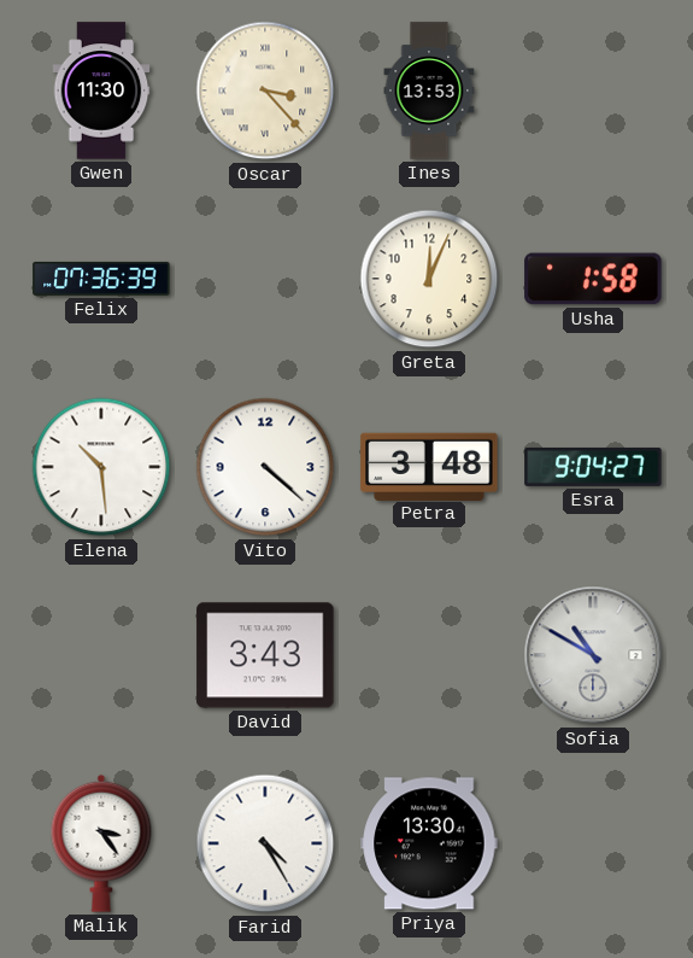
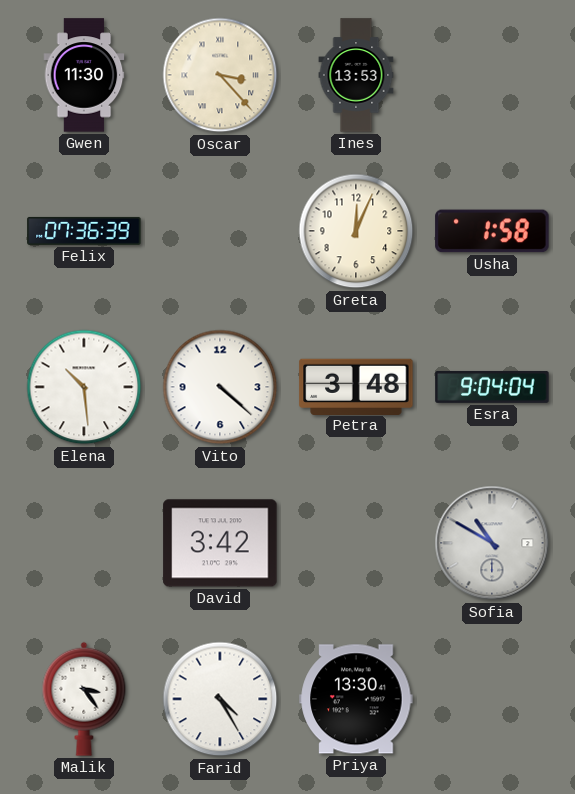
Esra: 9:04:27 -> 9:04:04 (492, 387)
David: 3:43 -> 3:42 (220, 543)
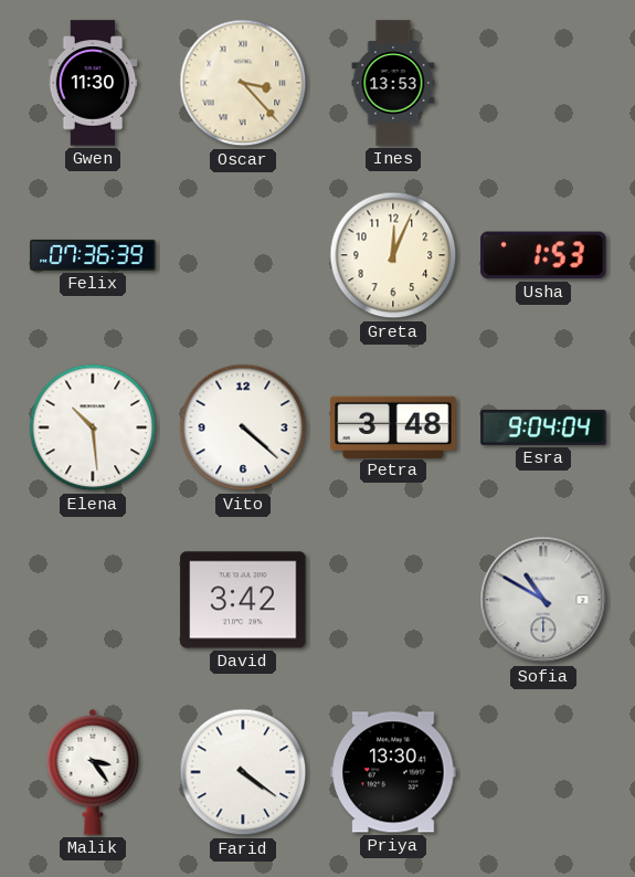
Usha: 1:58 -> 1:53 (543, 255)
Farid: 4:25 -> 4:21 (243, 772)
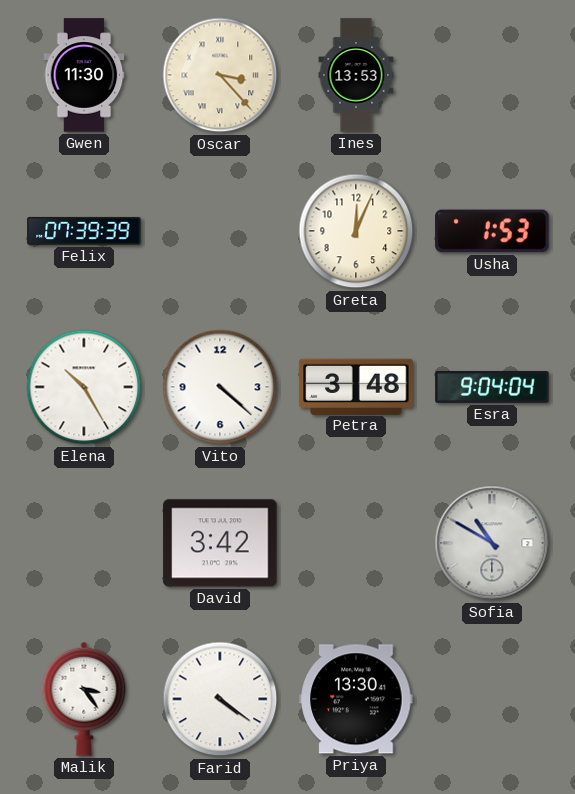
Felix: 07:36 -> 07:39 (84, 231)
Elena: 10:29 -> 10:25 (84, 387)
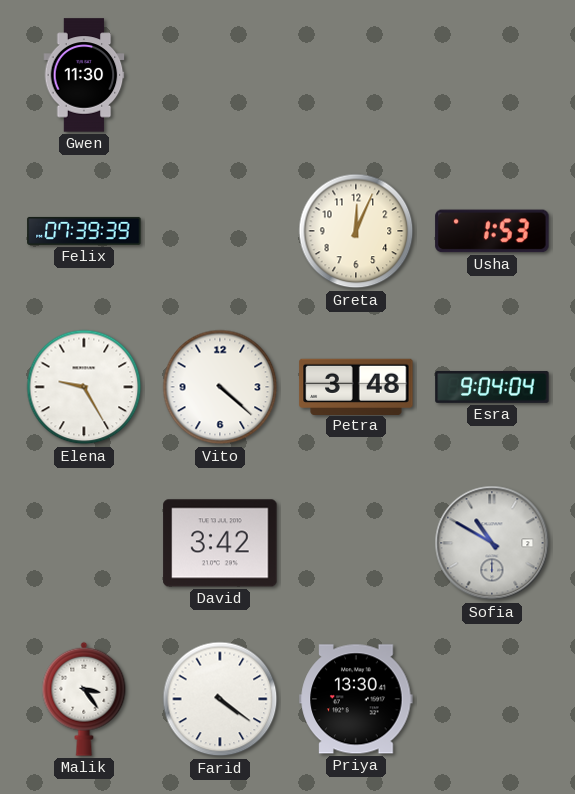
Oscar: 3:23 -> none (220, 75)
Ines: 13:53 -> none (356, 75)
Elena: 10:25 -> 9:25 (84, 387)
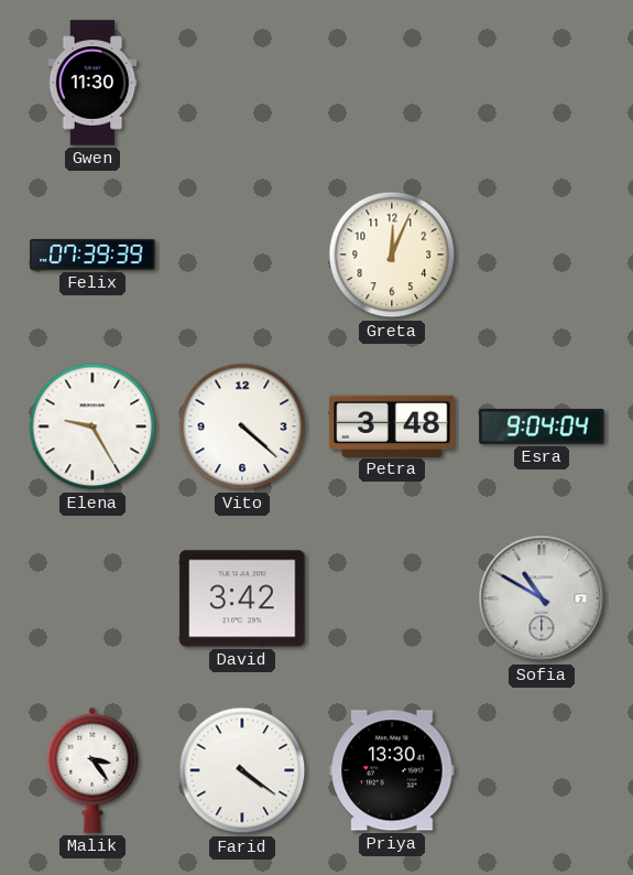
Usha: 1:53 -> none (492, 231)
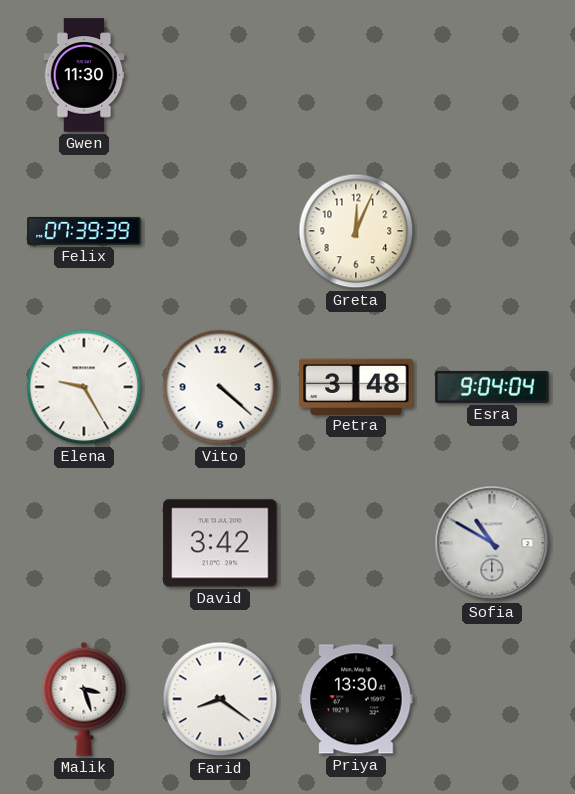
Malik: 3:24 -> 3:27 (84, 699)
Farid: 4:21 -> 8:21 (220, 699)
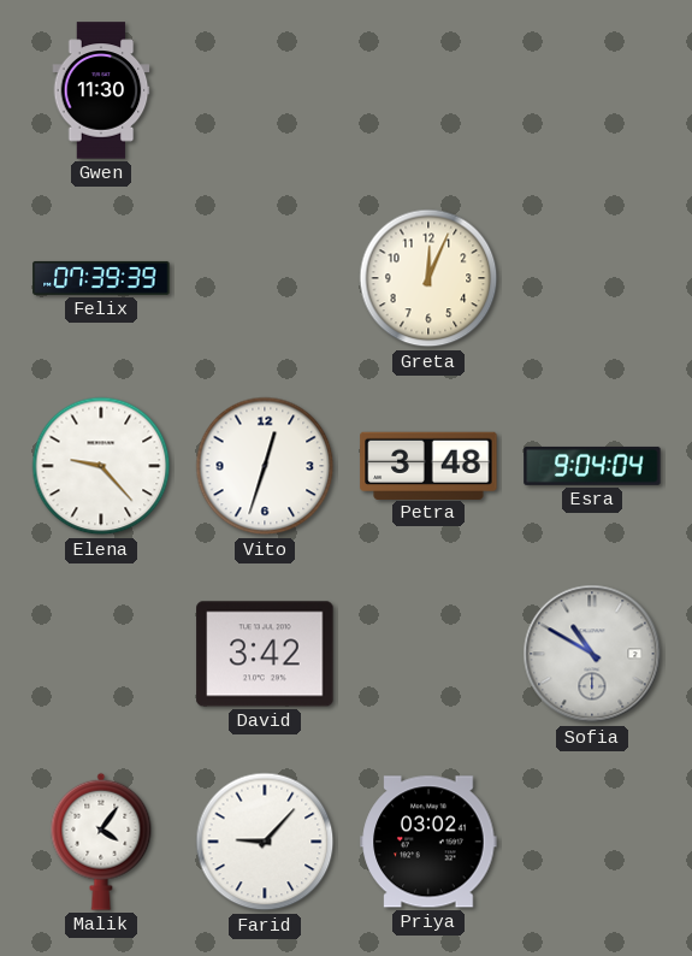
Elena: 9:25 -> 9:23 (101, 466)
Vito: 4:22 -> 12:33 (265, 466)
Malik: 3:27 -> 4:06 (101, 842)
Farid: 8:21 -> 9:07 (265, 842)
Priya: 13:30 -> 03:02 (428, 842)
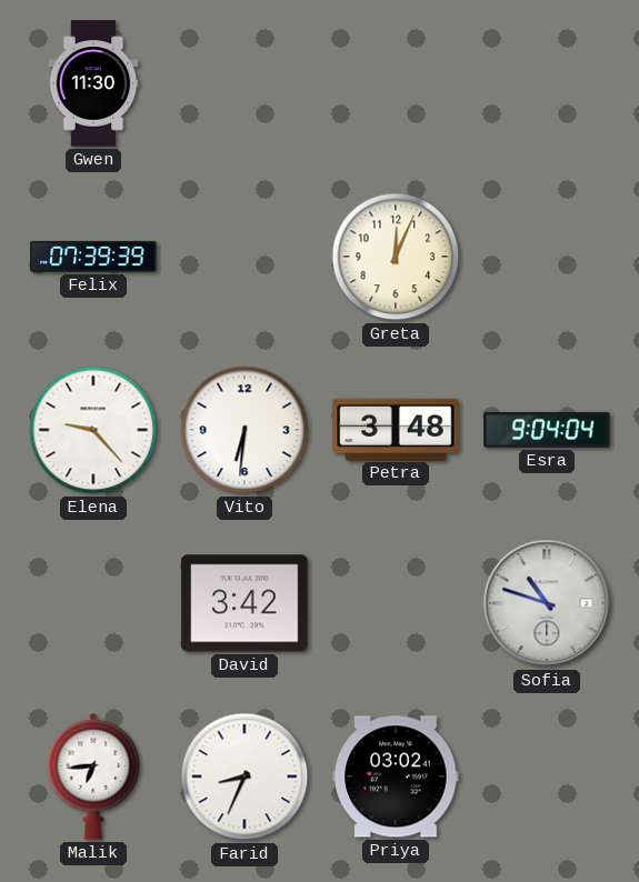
Vito: 12:33 -> 6:31 (244, 430)
Sofia: 10:50 -> 10:48 (547, 603)
Malik: 4:06 -> 6:44 (93, 776)
Farid: 9:07 -> 8:34 (244, 776)
